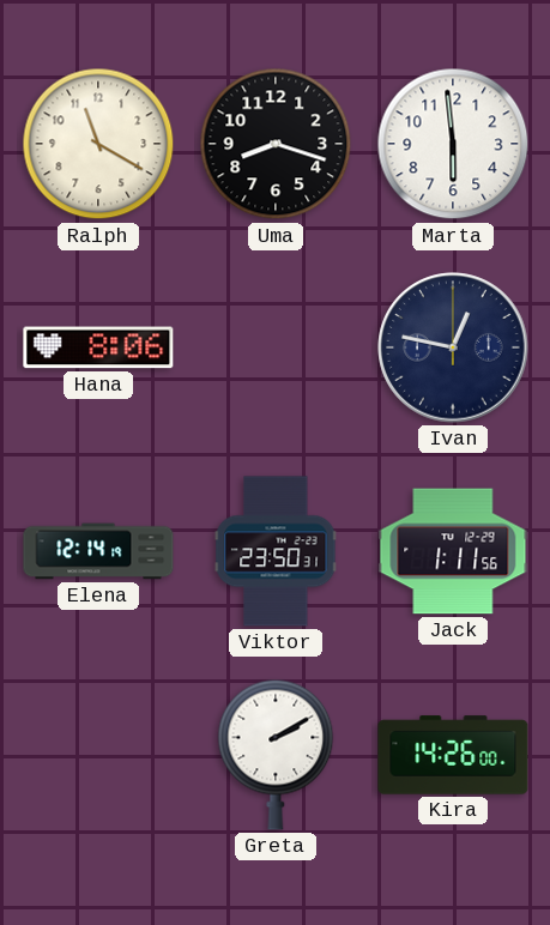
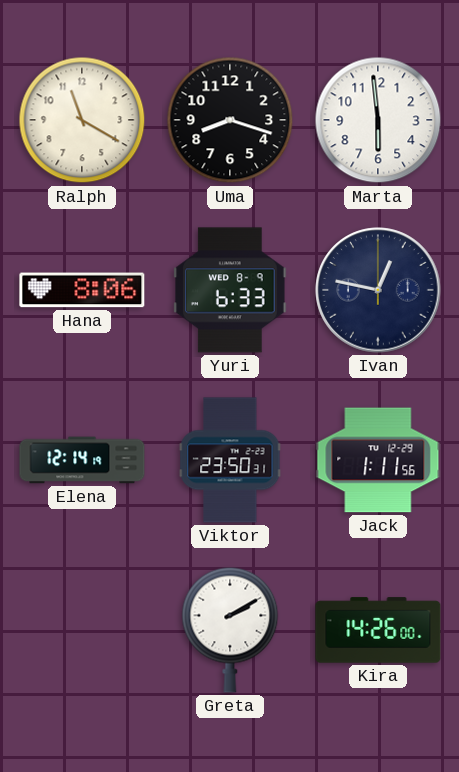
Yuri: none -> 6:33 (230, 290)
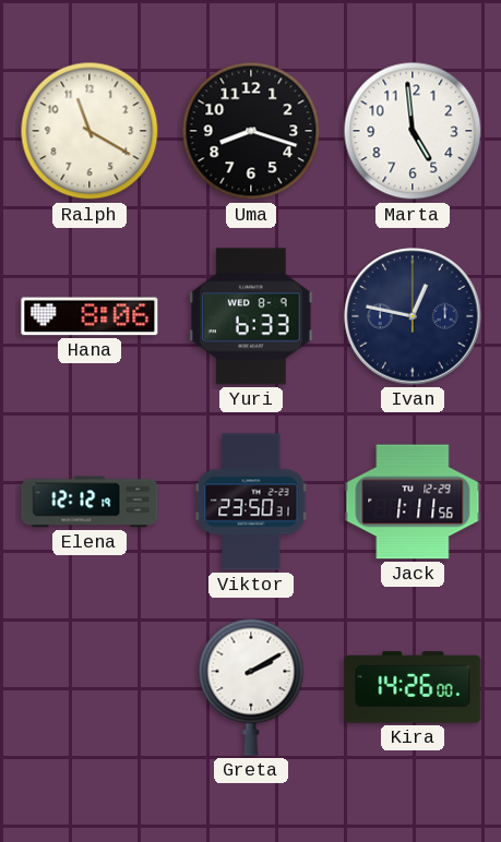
Marta: 5:59 -> 4:59 (413, 131)
Elena: 12:14 -> 12:12 (90, 502)
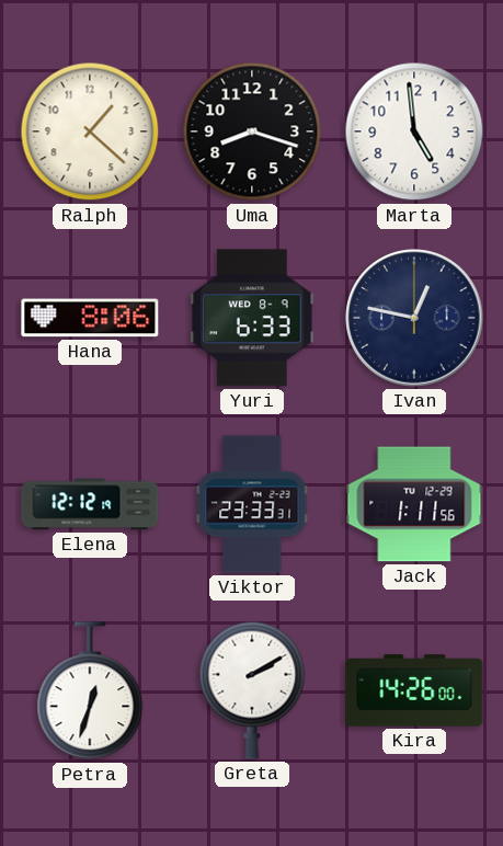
Ralph: 11:20 -> 1:22 (90, 132)
Viktor: 23:50 -> 23:33 (252, 504)
Petra: none -> 12:33 (90, 691)
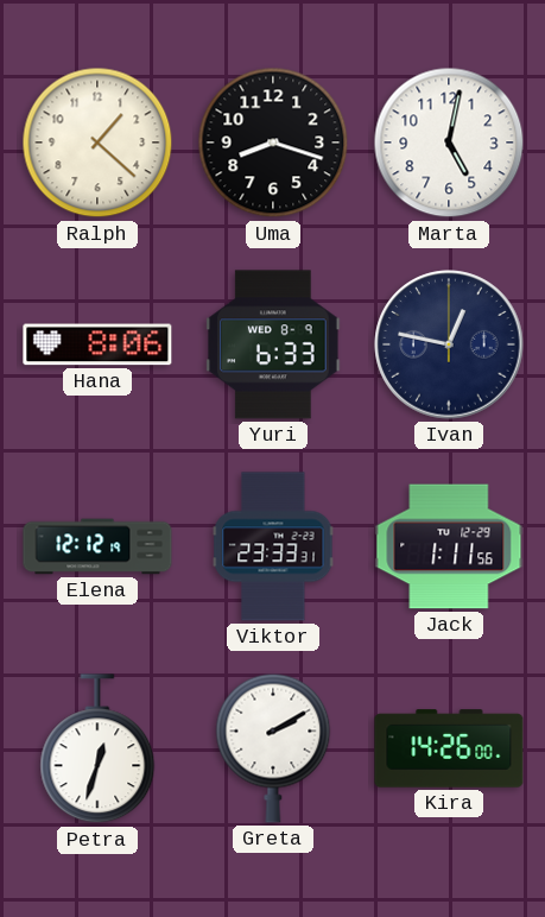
Marta: 4:59 -> 5:02 (449, 143)
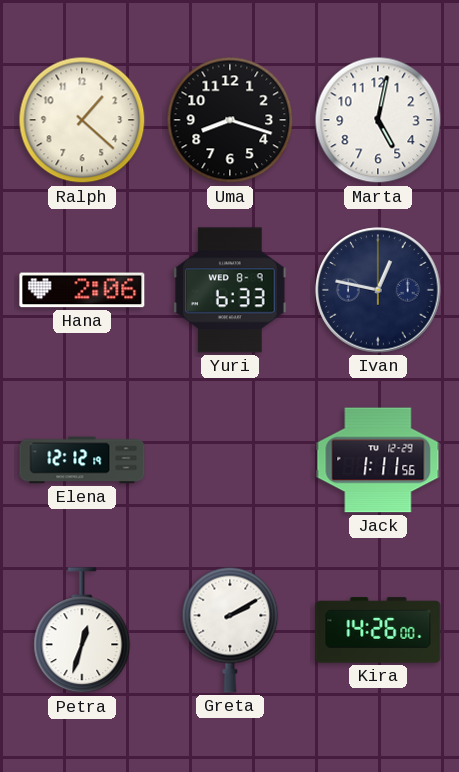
Hana: 8:06 -> 2:06 (82, 290)
Viktor: 23:33 -> none (273, 546)
